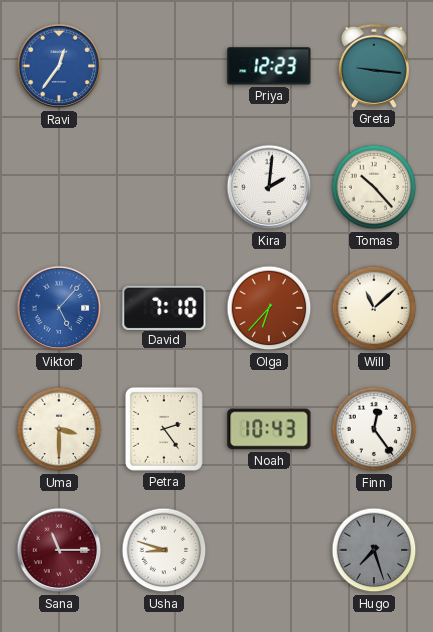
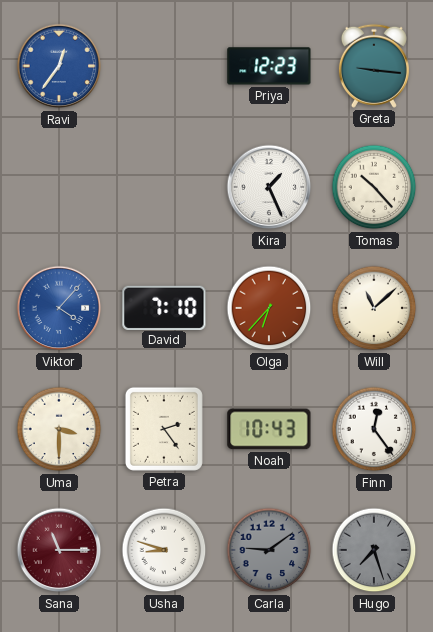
Kira: 2:01 -> 1:26 (269, 187)
Viktor: 5:07 -> 4:07 (59, 308)
Carla: none -> 9:09 (269, 550)
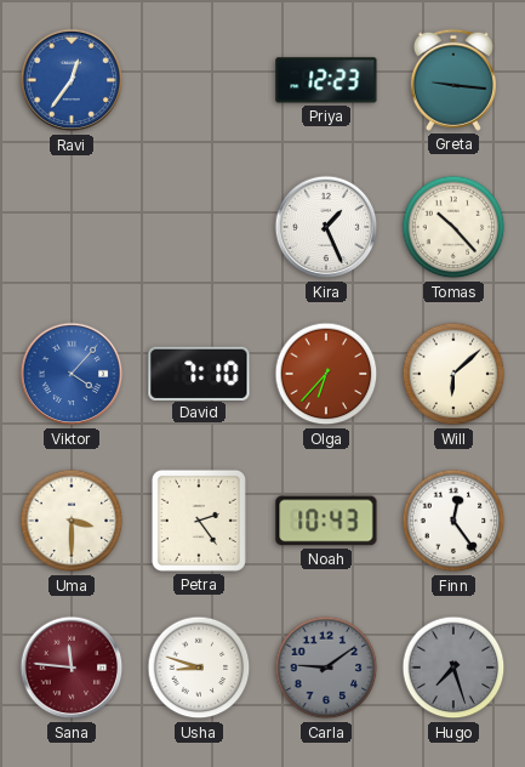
Will: 11:08 -> 6:08 (453, 374)
Sana: 11:15 -> 11:46 (72, 667)
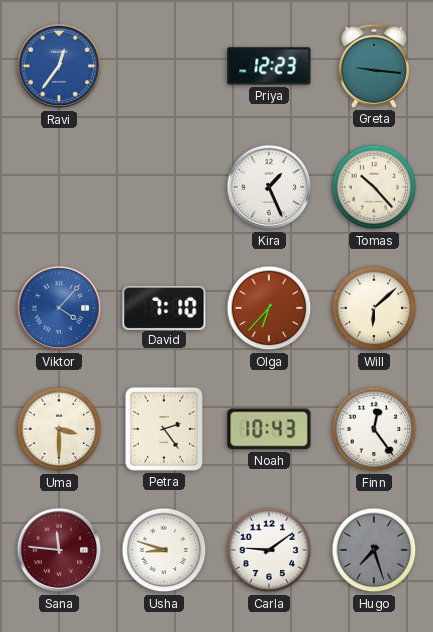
Carla dial: grey -> white (269, 550)
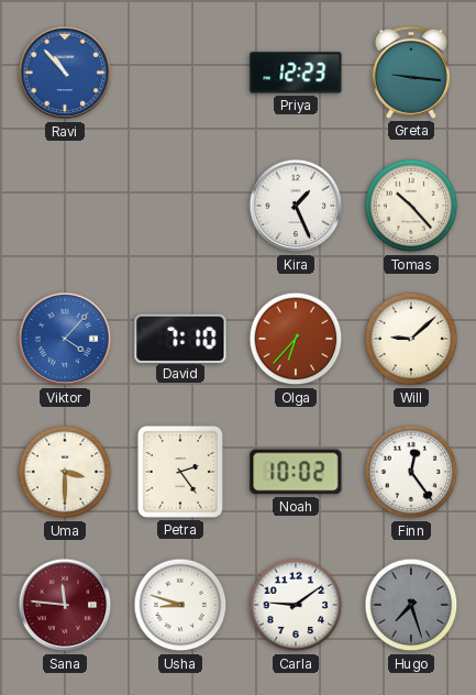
Ravi: 12:36 -> 10:53 (65, 73)
Will: 6:08 -> 9:08 (411, 339)
Noah: 10:43 -> 10:02 (296, 472)
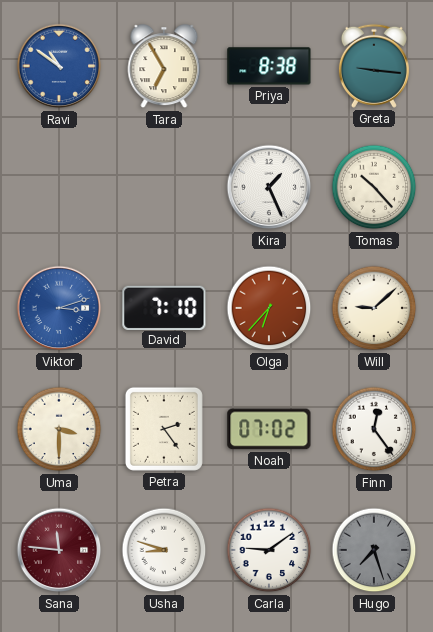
Ravi: 10:53 -> 10:51 (59, 66)
Tara: none -> 6:55 (164, 67)
Priya: 12:23 -> 8:38 (269, 66)
Viktor: 4:07 -> 3:12 (59, 308)
Noah: 10:02 -> 07:02 (269, 429)
